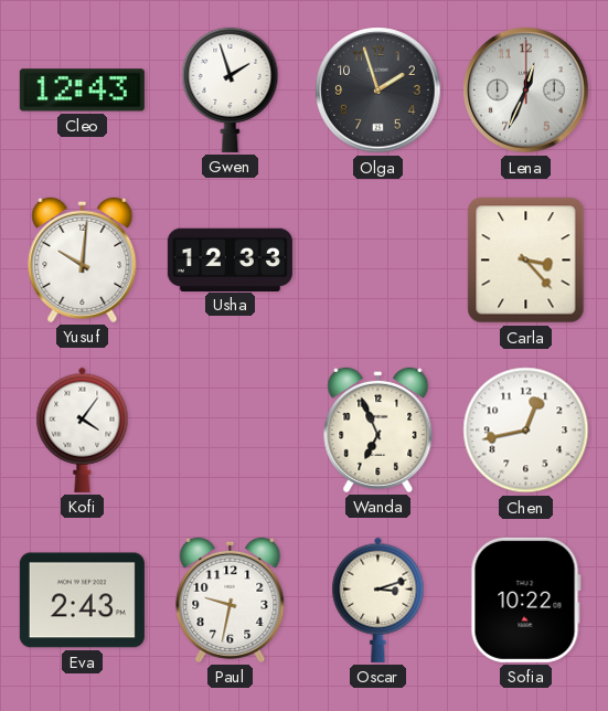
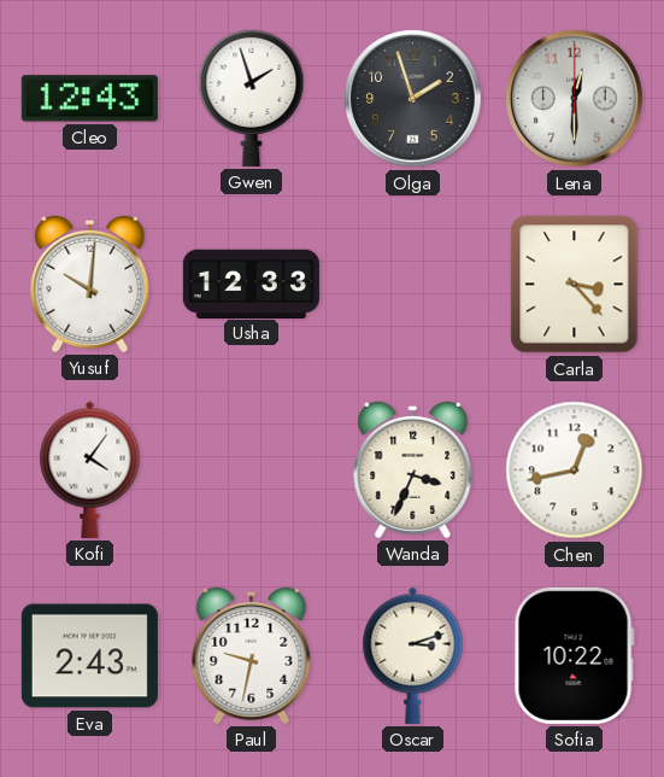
Lena: 12:34 -> 12:30 (575, 99)
Wanda: 6:56 -> 3:34 (413, 469)
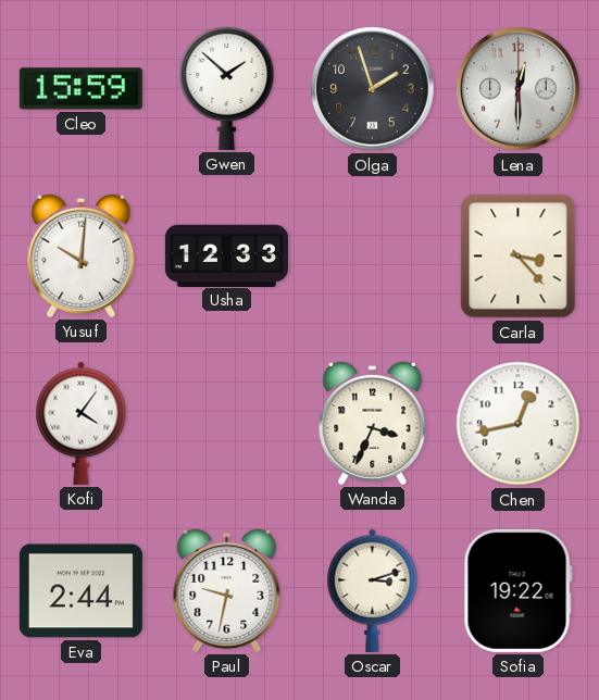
Cleo: 12:43 -> 15:59 (80, 89)
Gwen: 1:57 -> 1:52 (227, 88)
Eva: 2:43 -> 2:44 (80, 591)
Sofia: 10:22 -> 19:22 (517, 590)
